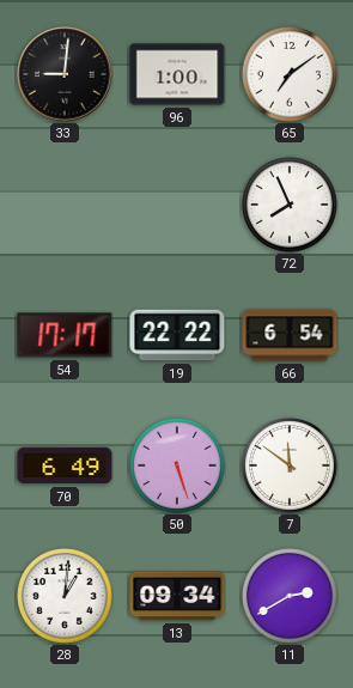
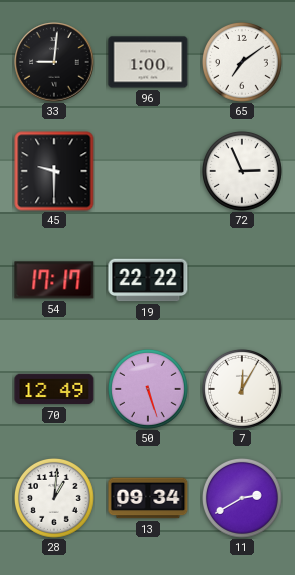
45: none -> 9:30 (54, 171)
72: 7:56 -> 2:56 (243, 172)
66: 6:54 -> none (290, 335)
70: 6:49 -> 12:49 (54, 389)
7: 11:51 -> 12:05 (243, 390)
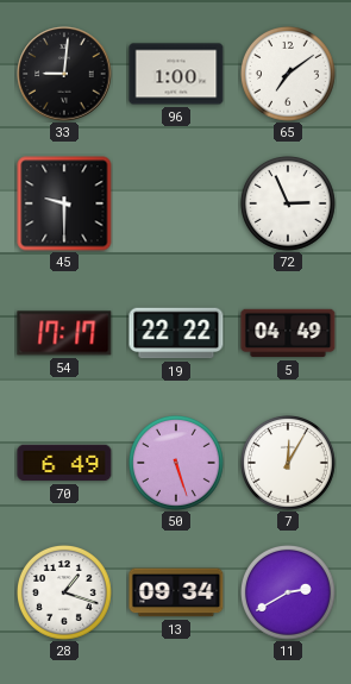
5: none -> 04:49 (288, 333)
70: 12:49 -> 6:49 (64, 463)
28: 1:01 -> 1:18 (65, 594)
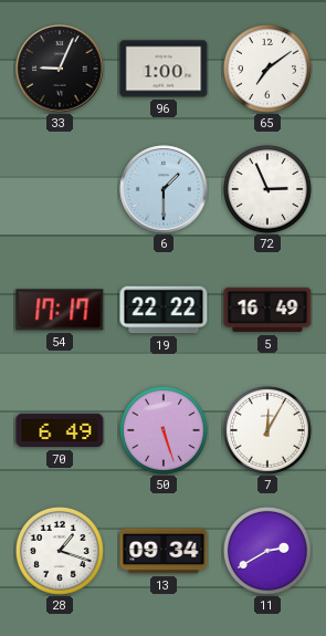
33: 9:01 -> 9:04 (60, 69)
45: 9:30 -> none (64, 203)
6: none -> 1:30 (164, 189)
5: 04:49 -> 16:49 (267, 310)
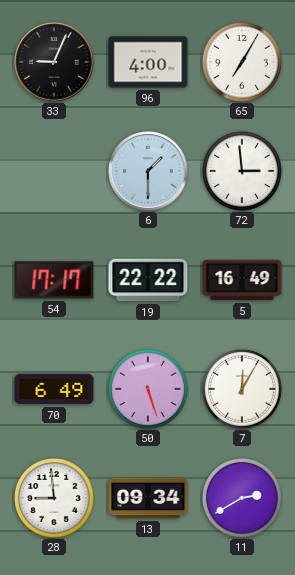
96: 1:00 -> 4:00 (148, 62)
65: 7:09 -> 7:05 (243, 63)
72: 2:56 -> 2:59 (243, 172)
28: 1:18 -> 8:59 (55, 499)
